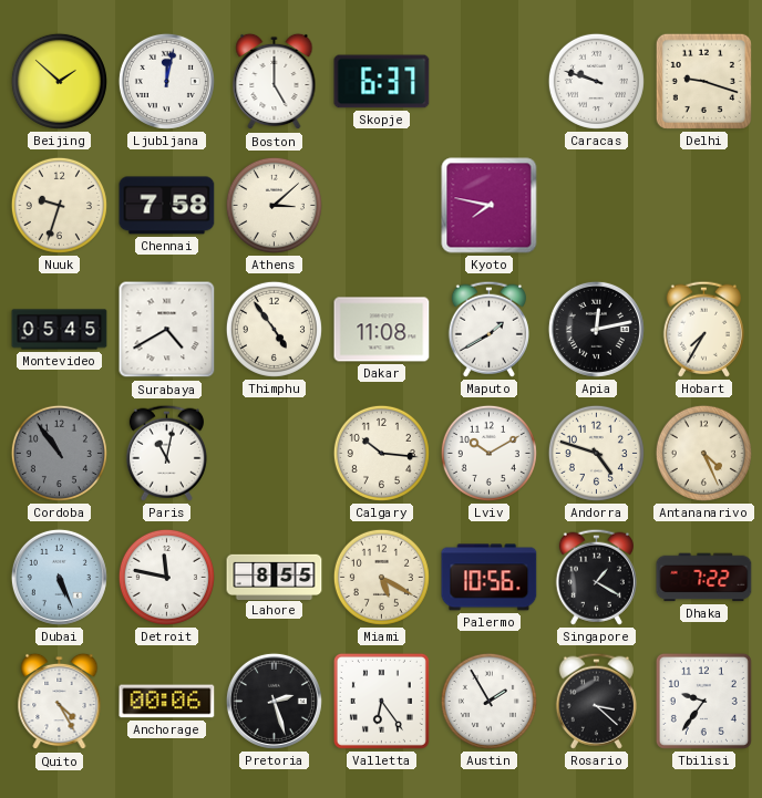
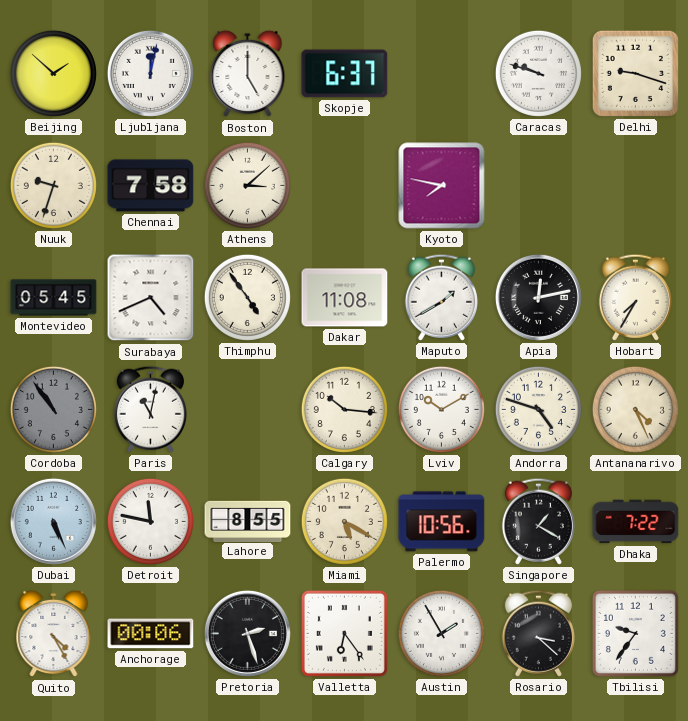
Surabaya: 4:40 -> 4:41 (151, 298)
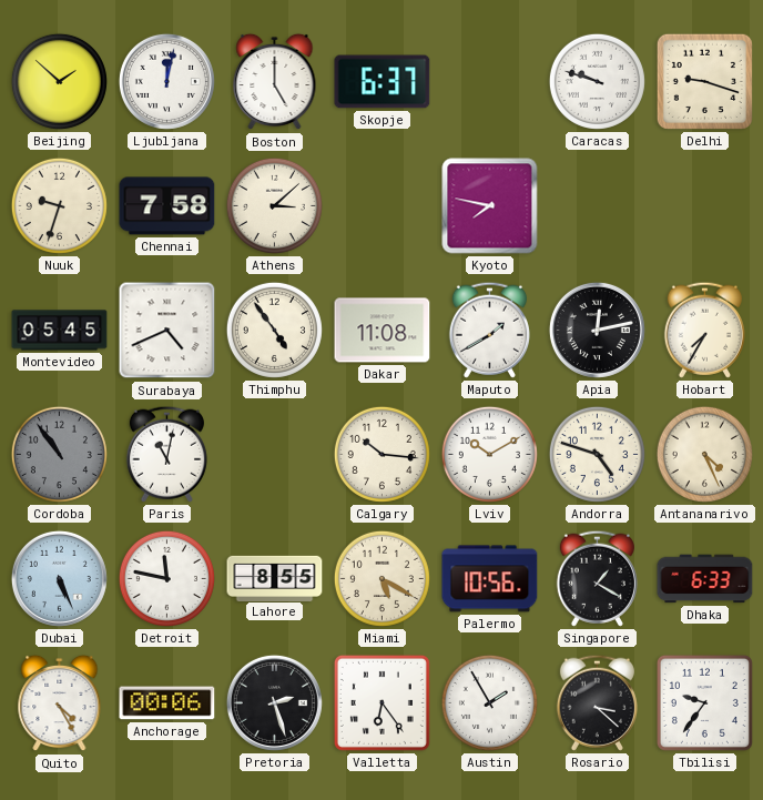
Dhaka: 7:22 -> 6:33 (705, 579)
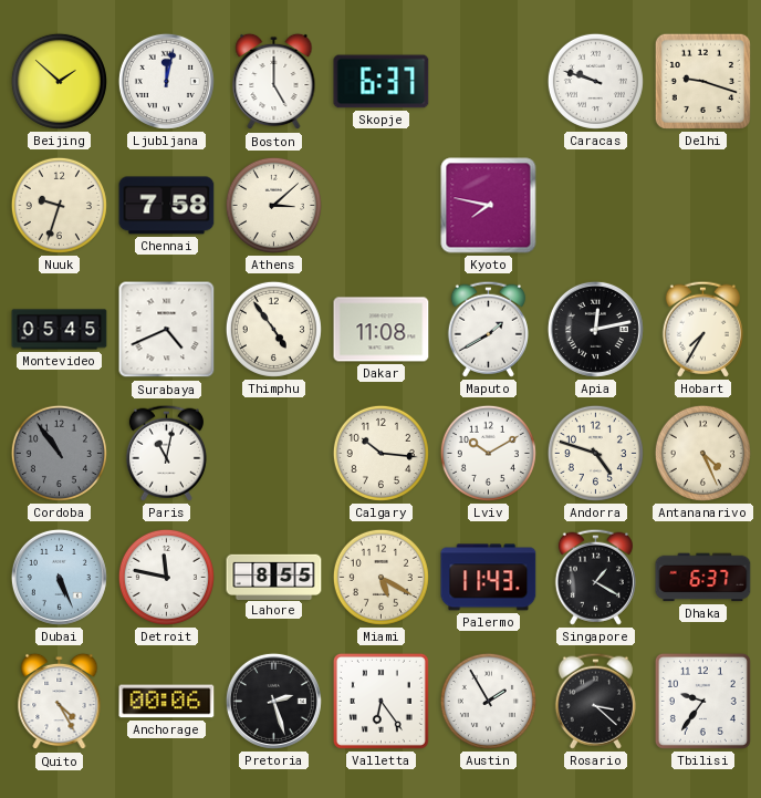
Palermo: 10:56 -> 11:43 (489, 578)
Dhaka: 6:33 -> 6:37 (703, 578)
